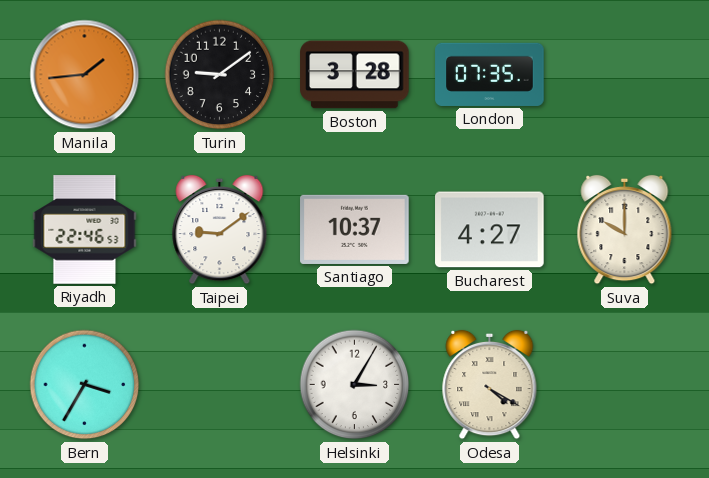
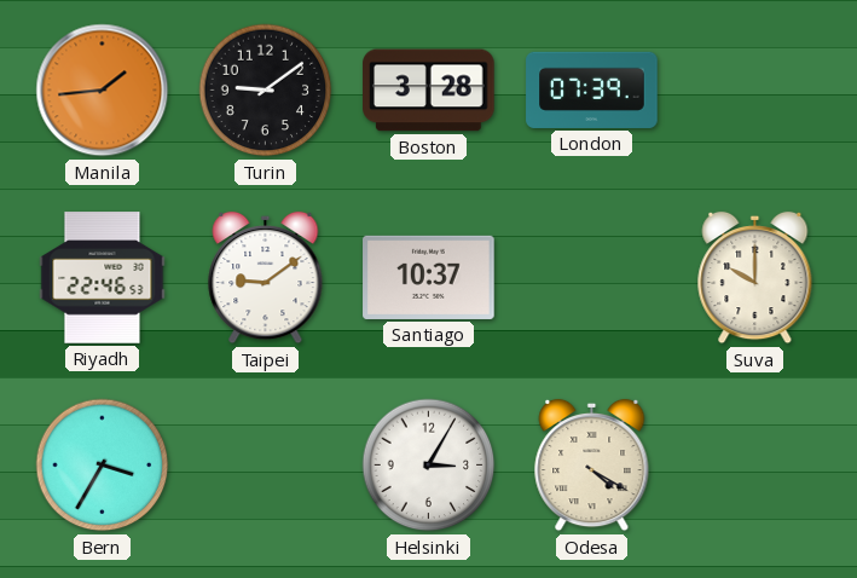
London: 07:35 -> 07:39 (592, 89)
Bucharest: 4:27 -> none (490, 230)
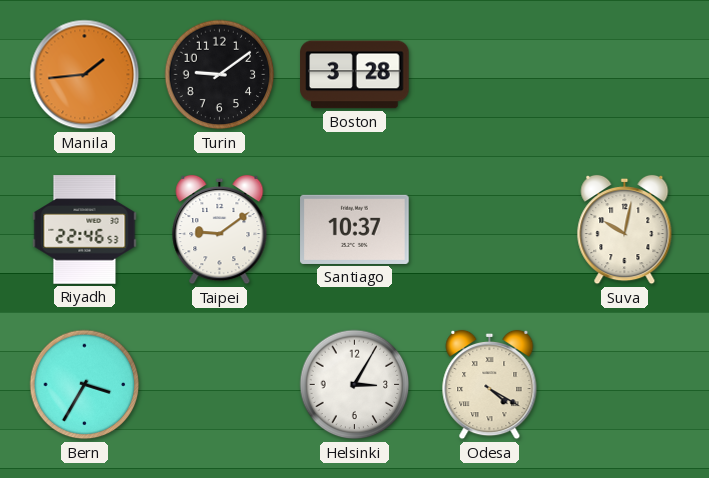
London: 07:39 -> none (592, 89)
Suva: 10:00 -> 10:02 (625, 230)
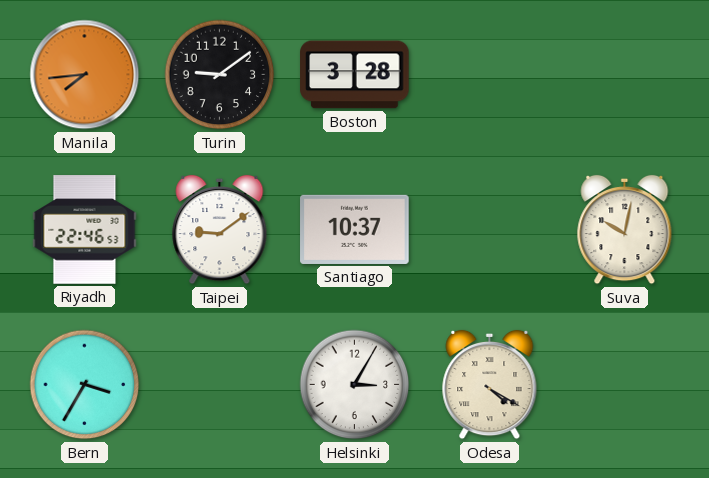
Manila: 1:44 -> 7:44 (85, 75)
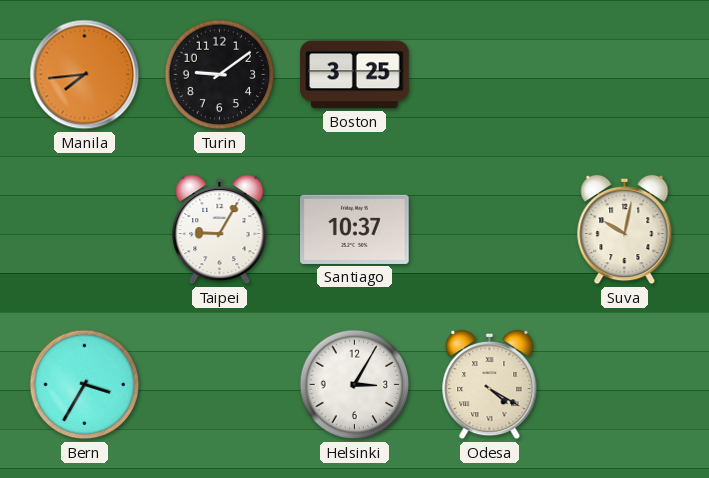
Boston: 3:28 -> 3:25 (355, 75)
Riyadh: 22:46 -> none (85, 230)
Taipei: 9:09 -> 9:05 (220, 230)
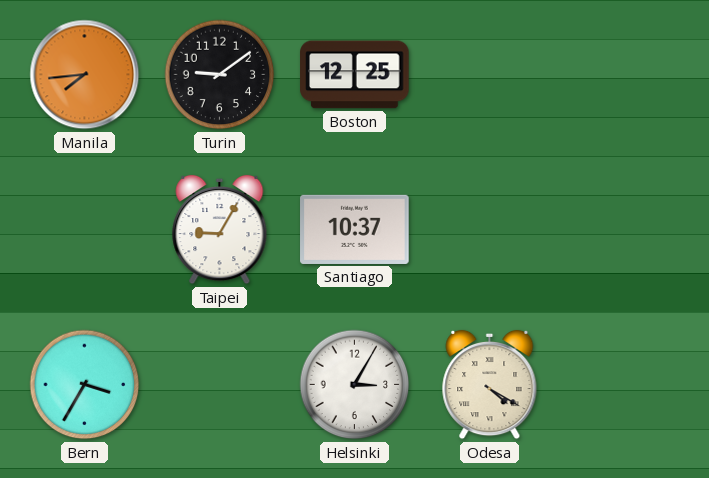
Boston: 3:25 -> 12:25 (355, 75)
Suva: 10:02 -> none (625, 230)
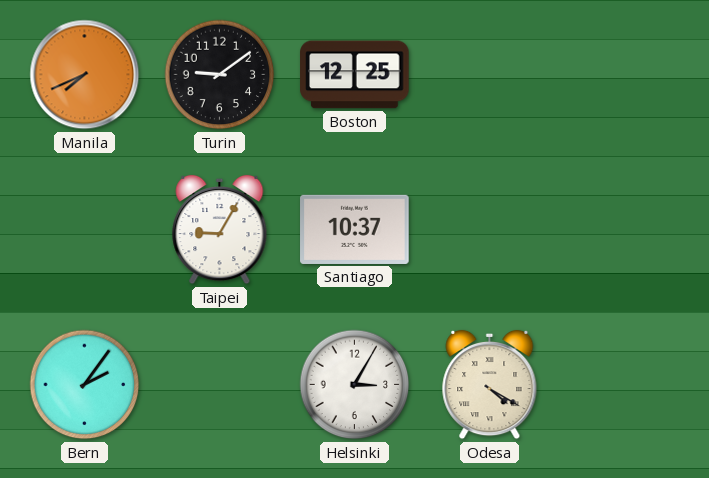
Manila: 7:44 -> 7:41 (85, 75)
Bern: 3:35 -> 2:06 (85, 385)
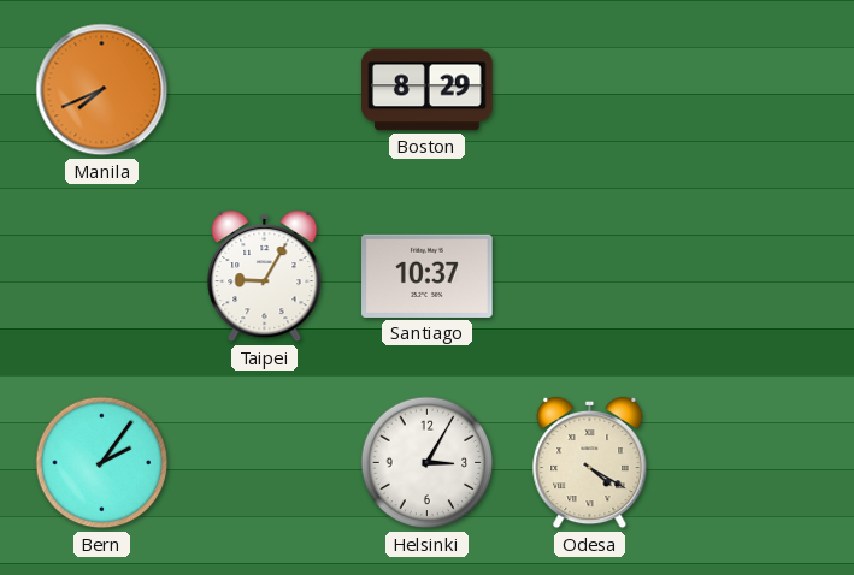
Turin: 9:09 -> none (220, 75)
Boston: 12:25 -> 8:29 (428, 90)
